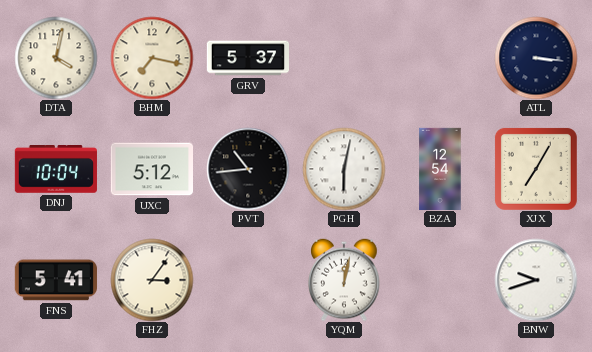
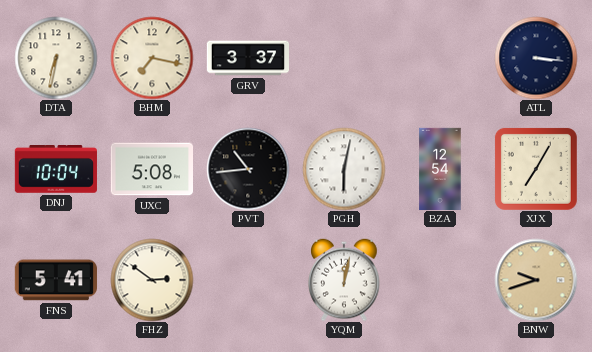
DTA: 4:02 -> 6:32 (56, 58)
GRV: 5:37 -> 3:37 (247, 58)
UXC: 5:12 -> 5:08 (151, 169)
FHZ: 3:06 -> 2:51 (152, 280)
BNW dial: white -> champagne (536, 280)
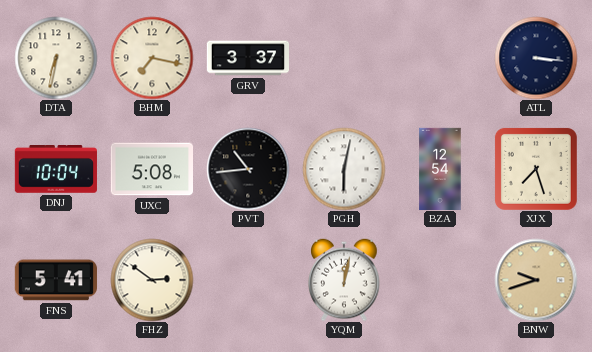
XJX: 7:05 -> 7:27 (536, 169)
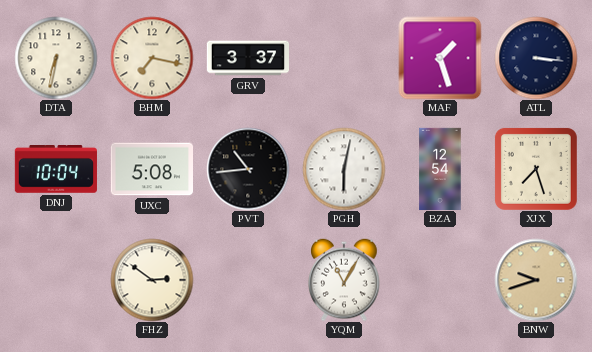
MAF: none -> 1:27 (440, 58)
FNS: 5:41 -> none (56, 280)
YQM: 12:02 -> 11:05 (344, 280)
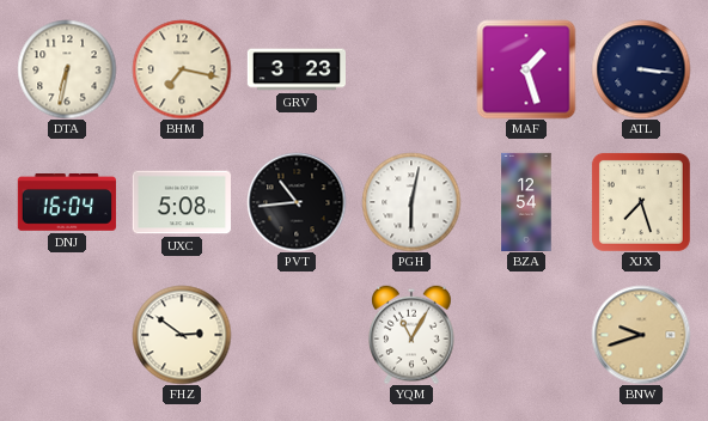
GRV: 3:37 -> 3:23 (295, 69)
DNJ: 10:04 -> 16:04 (67, 203)
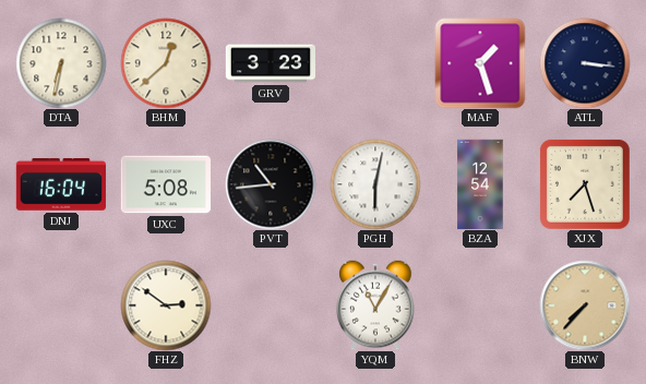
BHM: 7:17 -> 12:38 (166, 63)
BNW: 9:42 -> 7:37 (585, 305)
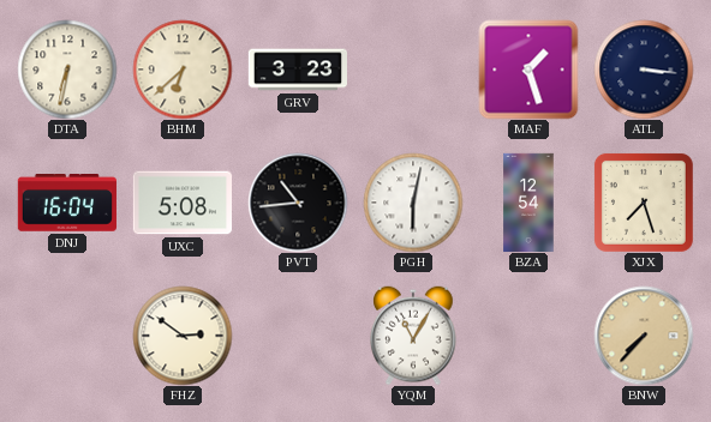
BHM: 12:38 -> 6:38 (183, 70)
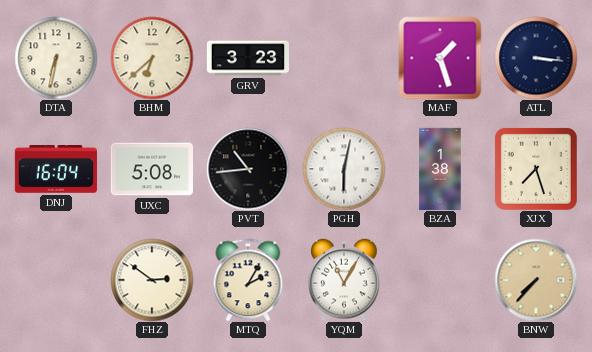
BZA: 12:54 -> 1:38 (440, 169)
MTQ: none -> 2:05 (248, 280)
